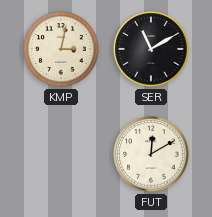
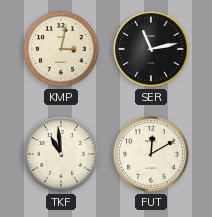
SER: 11:10 -> 11:13 (151, 49)
TKF: none -> 10:59 (61, 154)
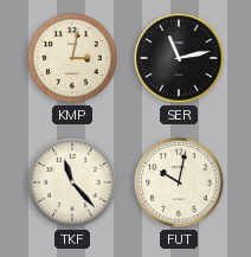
TKF: 10:59 -> 11:23 (72, 182)
FUT: 12:10 -> 10:02 (179, 182)
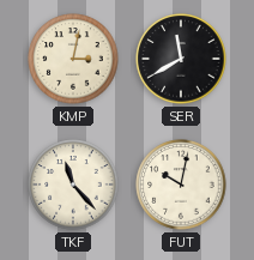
SER: 11:13 -> 11:40 (181, 59)
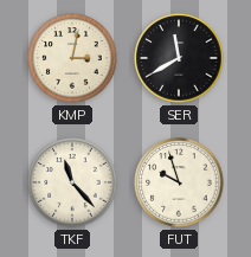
FUT: 10:02 -> 9:57 (179, 182)
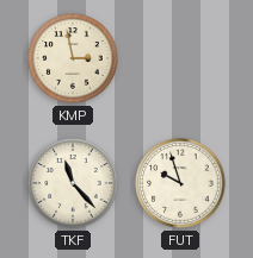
KMP: 3:02 -> 2:58 (73, 58)
SER: 11:40 -> none (179, 58)
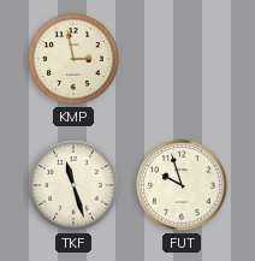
TKF: 11:23 -> 11:27 (73, 185)
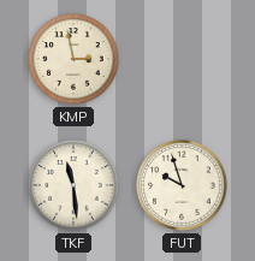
TKF: 11:27 -> 11:29 (73, 185)
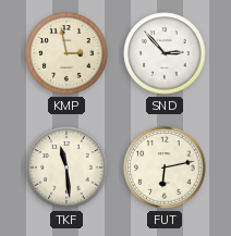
SND: none -> 2:53 (165, 53)
FUT: 9:57 -> 6:13 (165, 167)
